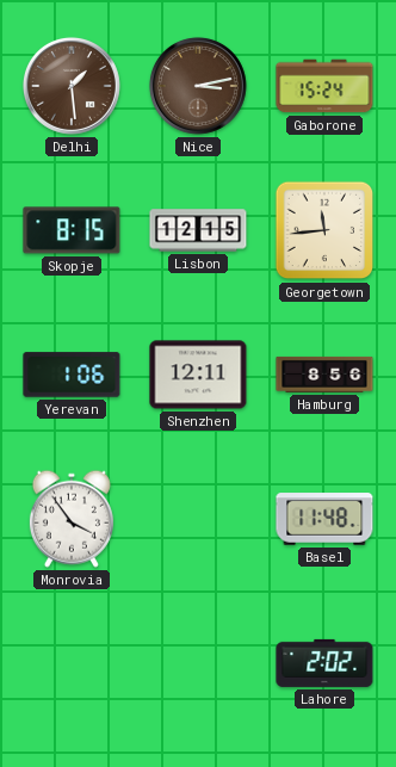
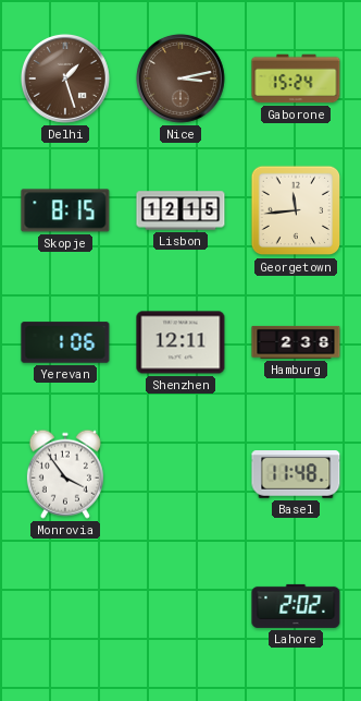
Delhi: 1:29 -> 1:27 (65, 78)
Hamburg: 8:56 -> 2:38 (296, 342)
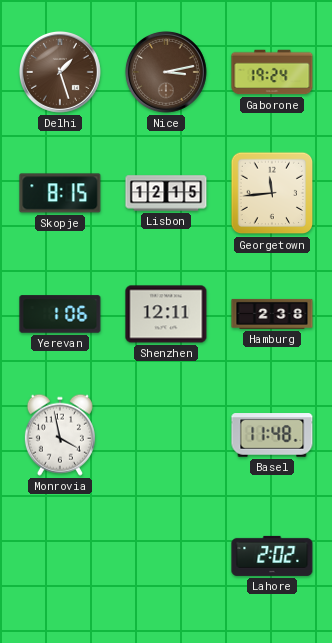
Gaborone: 15:24 -> 19:24 (272, 72)
Monrovia: 3:54 -> 3:58 (60, 435)
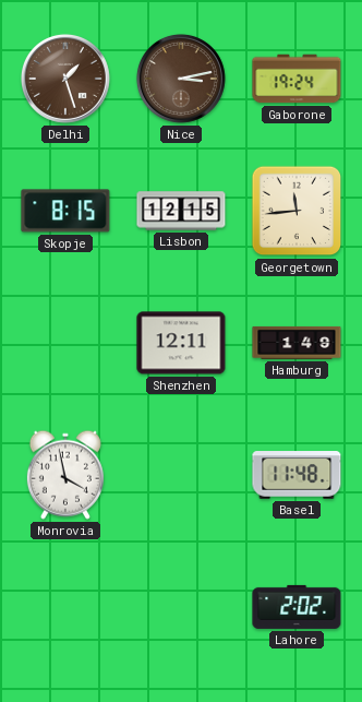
Yerevan: 1:06 -> none (60, 314)
Hamburg: 2:38 -> 1:49 (297, 343)
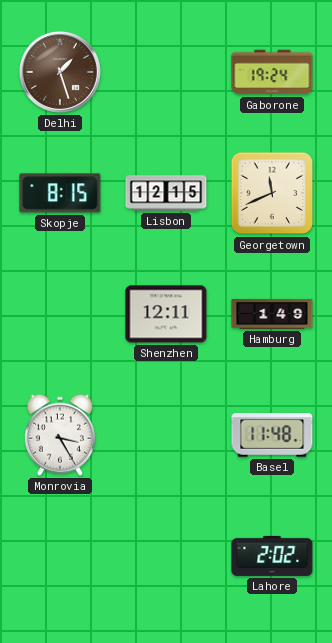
Nice: 3:13 -> none (181, 79)
Georgetown: 11:44 -> 11:41 (272, 193)
Monrovia: 3:58 -> 3:25 (60, 435)
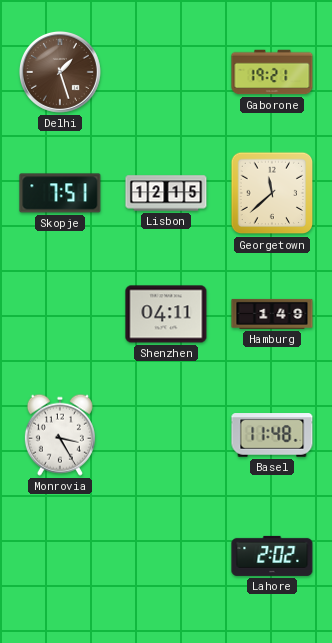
Gaborone: 19:24 -> 19:21 (272, 72)
Skopje: 8:15 -> 7:51 (60, 193)
Georgetown: 11:41 -> 11:38 (272, 193)
Shenzhen: 12:11 -> 04:11 (166, 314)
